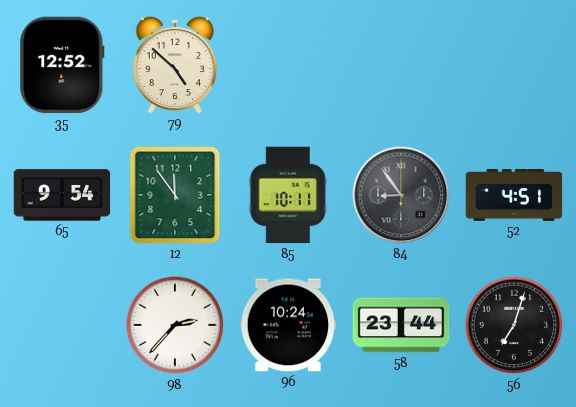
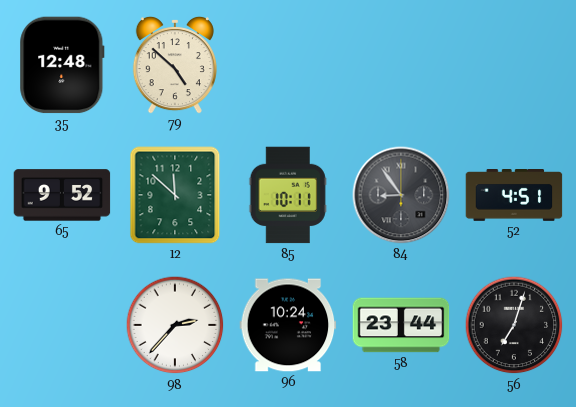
35: 12:52 -> 12:48 (62, 65)
65: 9:54 -> 9:52 (62, 195)
12: 11:54 -> 11:52 (175, 195)
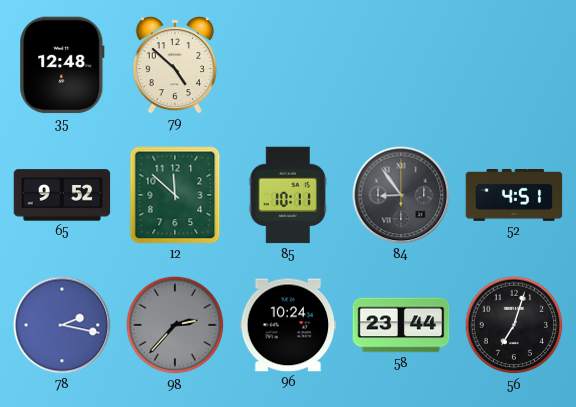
78: none -> 2:17 (62, 325)
98 dial: white -> grey (175, 325)
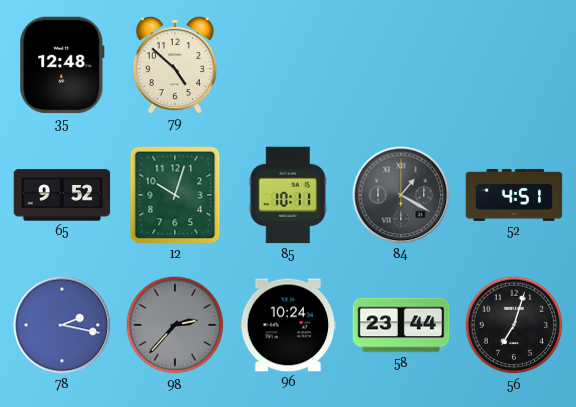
12: 11:52 -> 10:03 (175, 195)
84: 8:54 -> 1:20 (401, 195)
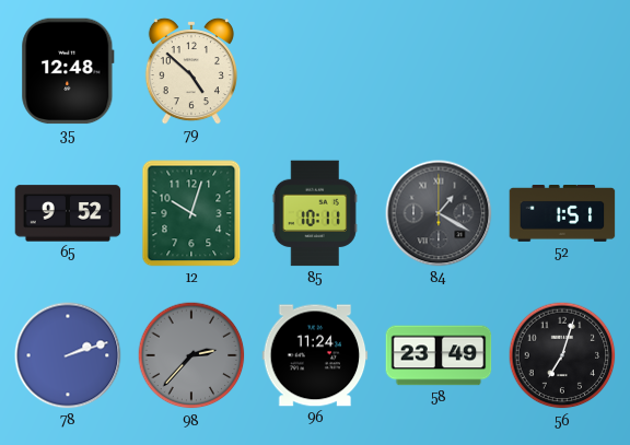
52: 4:51 -> 1:51 (562, 214)
78: 2:17 -> 2:12 (68, 355)
96: 10:24 -> 11:24 (315, 355)
58: 23:44 -> 23:49 (439, 355)
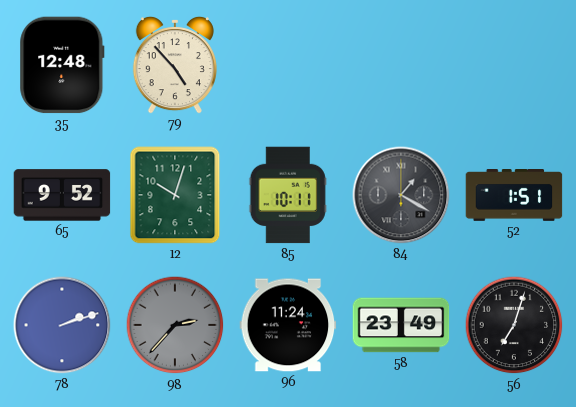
79: 4:52 -> 4:53 (175, 65)
